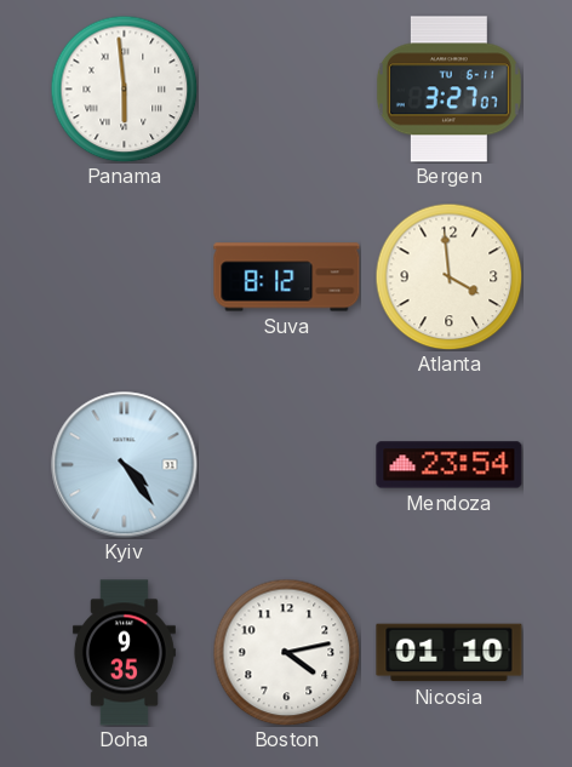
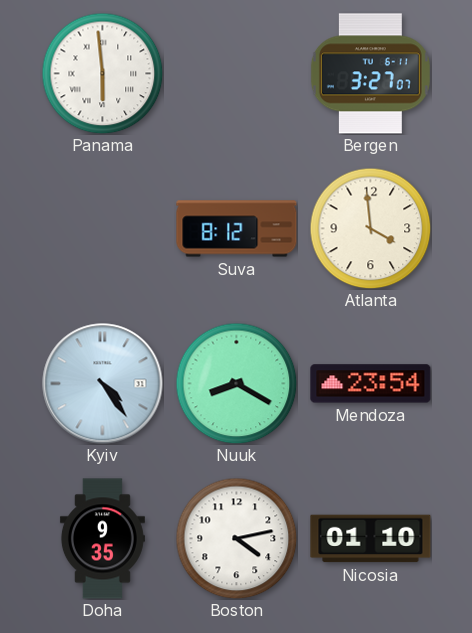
Nuuk: none -> 8:20 (236, 383)
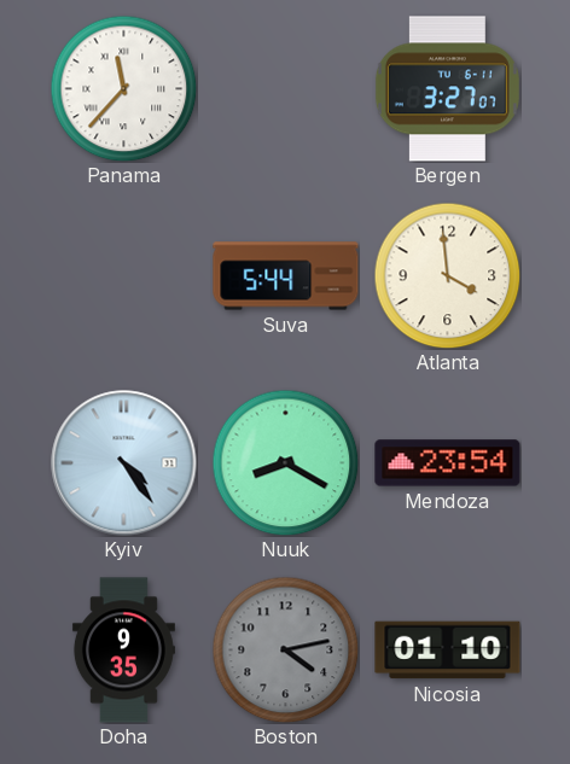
Panama: 5:59 -> 11:37 (123, 88)
Suva: 8:12 -> 5:44 (286, 276)
Boston dial: white -> grey (285, 649)
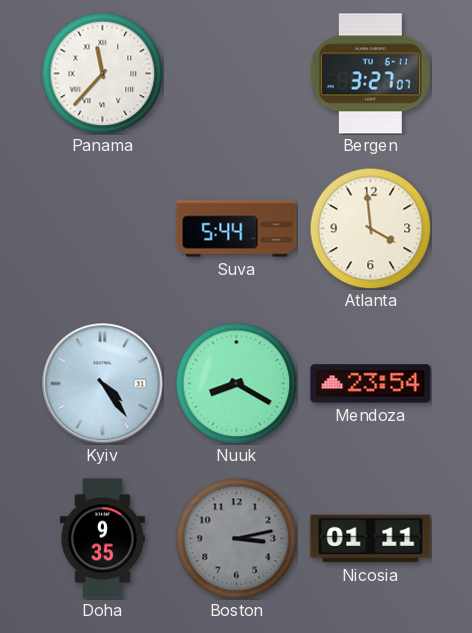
Boston: 4:13 -> 3:13 (236, 538)
Nicosia: 01:10 -> 01:11 (371, 539)
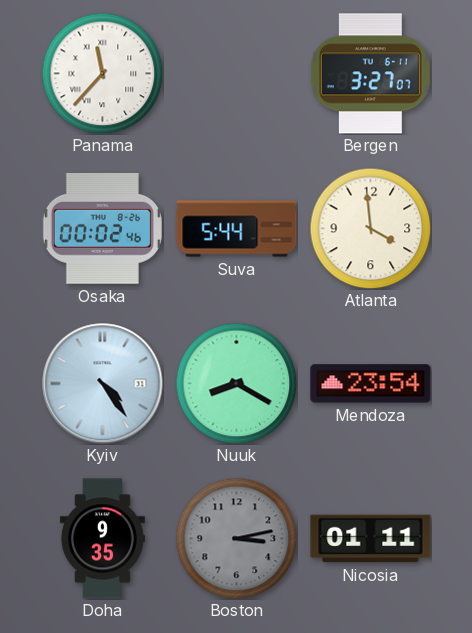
Osaka: none -> 00:02 (102, 228)
